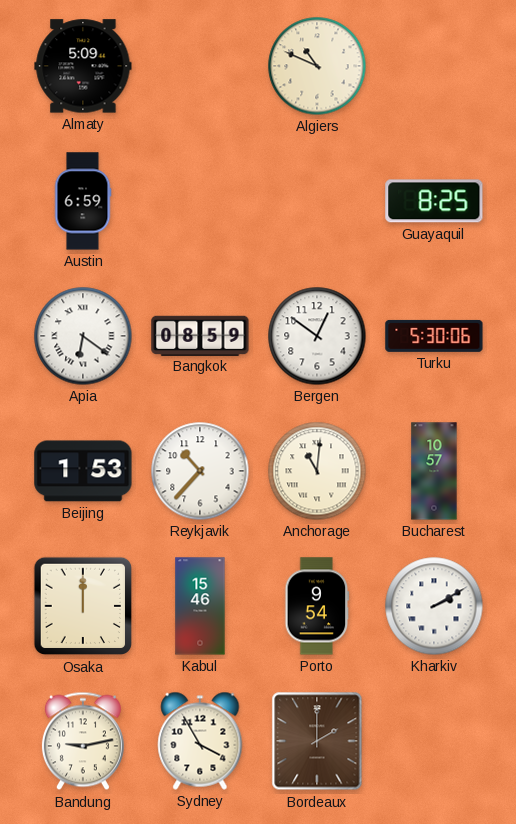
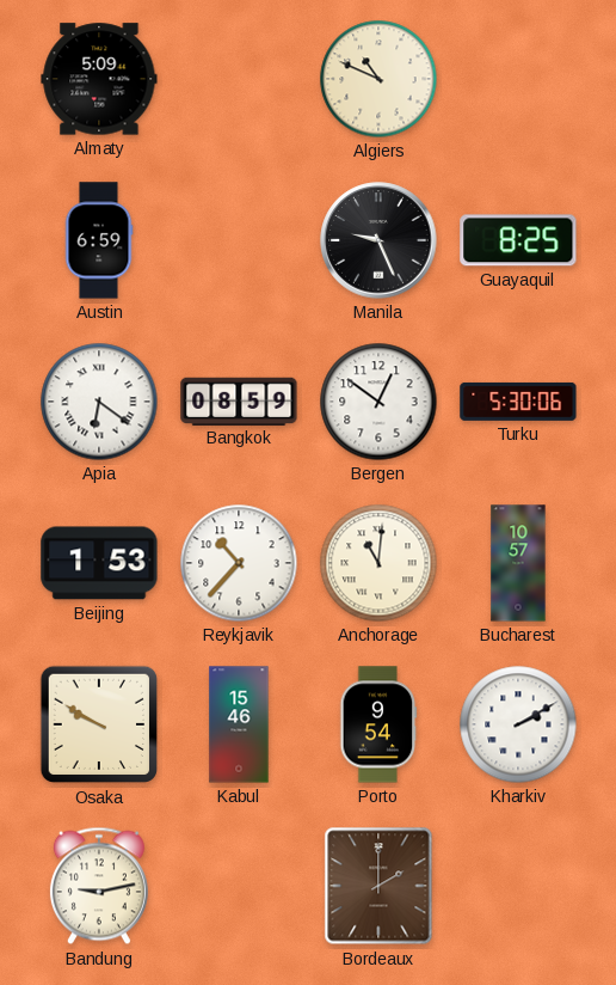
Manila: none -> 9:26 (378, 240)
Osaka: 12:00 -> 9:50 (99, 724)
Sydney: 3:55 -> none (200, 741)
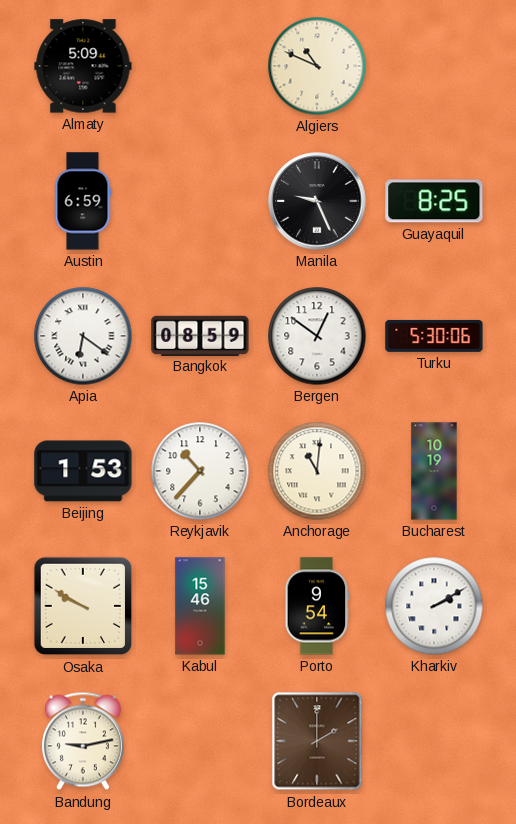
Bucharest: 10:57 -> 10:19 (434, 471)
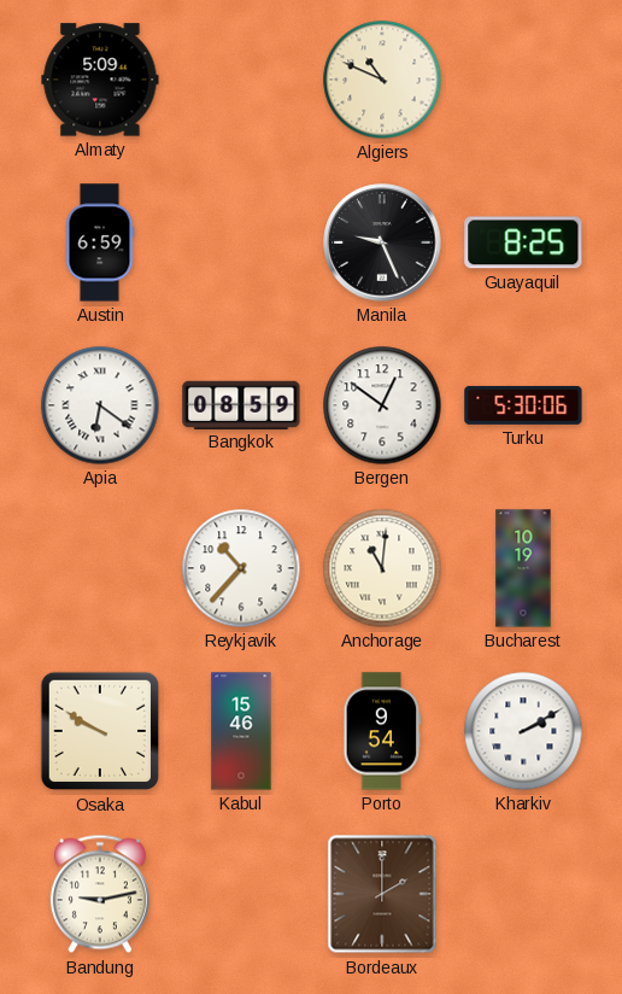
Beijing: 1:53 -> none (83, 471)
